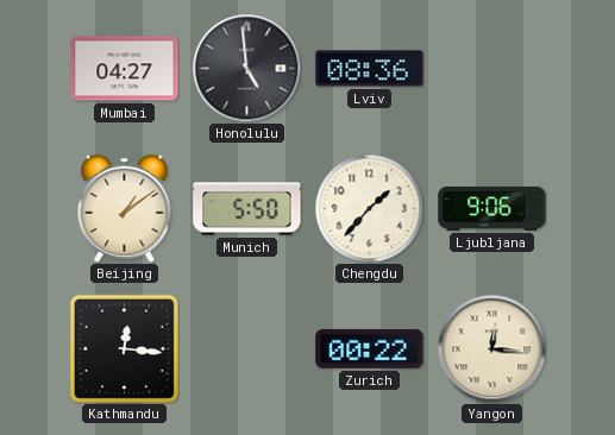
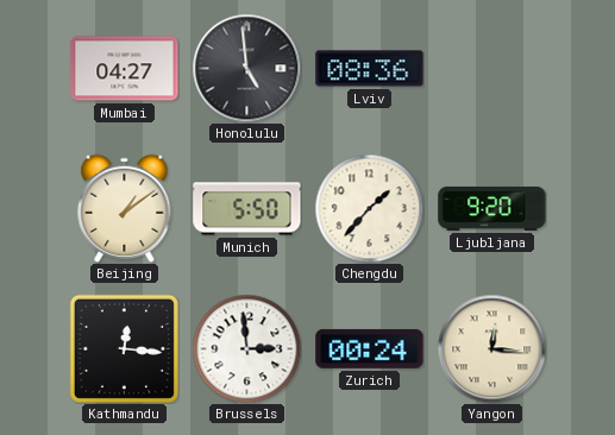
Ljubljana: 9:06 -> 9:20 (492, 208)
Brussels: none -> 2:59 (246, 348)
Zurich: 00:22 -> 00:24 (370, 348)
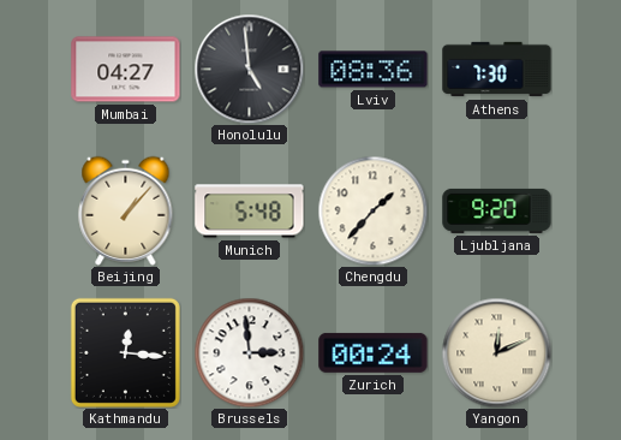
Athens: none -> 7:30 (497, 70)
Beijing: 1:09 -> 1:07 (126, 210)
Munich: 5:50 -> 5:48 (250, 212)
Yangon: 12:16 -> 12:11 (496, 352)
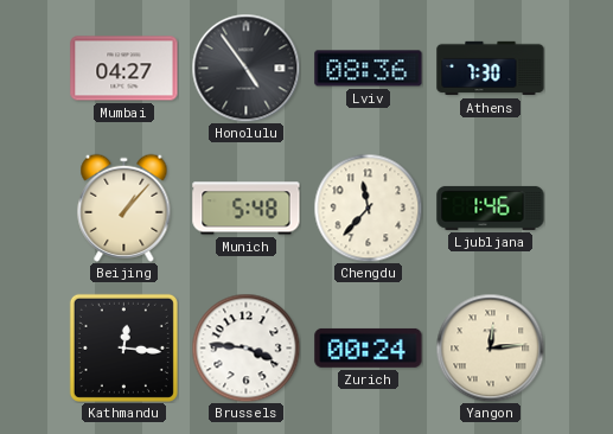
Honolulu: 4:59 -> 4:54 (245, 68)
Chengdu: 1:37 -> 11:37 (368, 208)
Ljubljana: 9:20 -> 1:46 (491, 208)
Brussels: 2:59 -> 3:46 (245, 347)
Yangon: 12:11 -> 12:14 (490, 347)
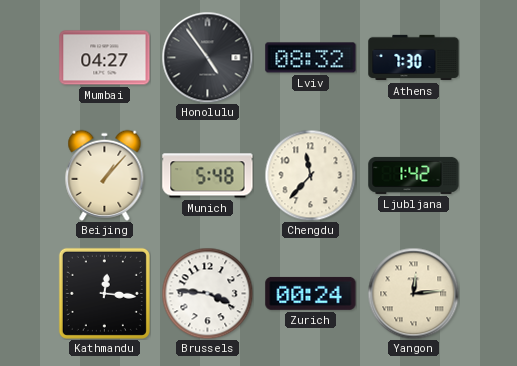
Lviv: 08:36 -> 08:32 (311, 58)
Ljubljana: 1:46 -> 1:42 (414, 175)
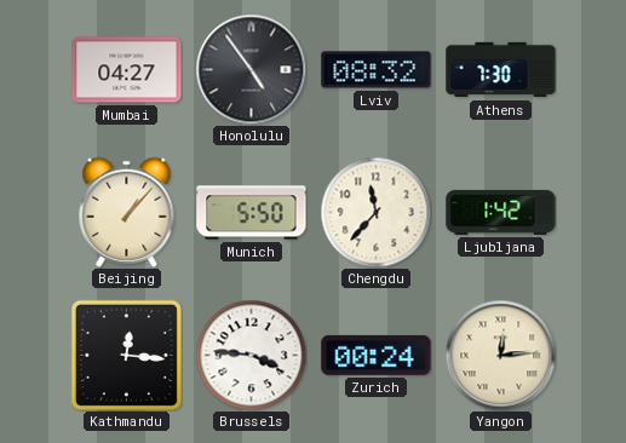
Munich: 5:48 -> 5:50 (252, 213)
